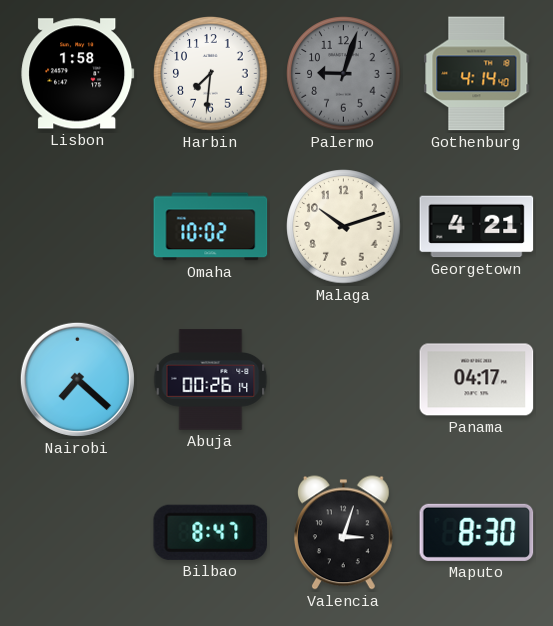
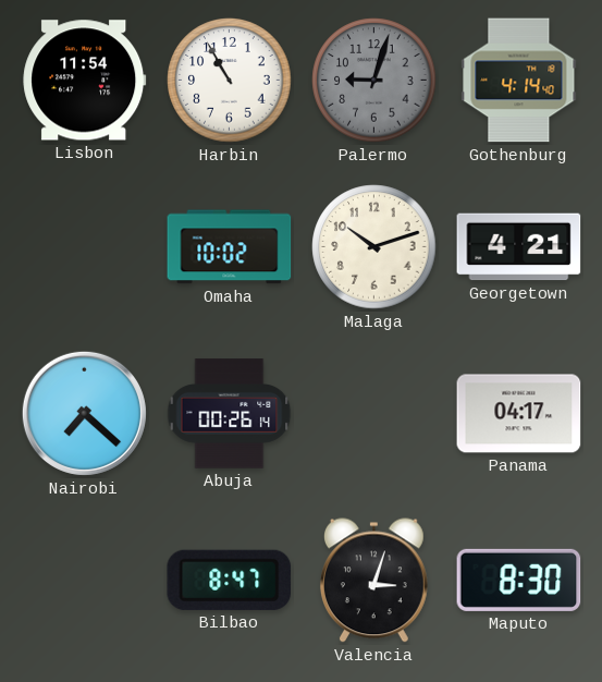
Lisbon: 1:58 -> 11:54 (85, 81)
Harbin: 7:31 -> 10:55 (230, 81)
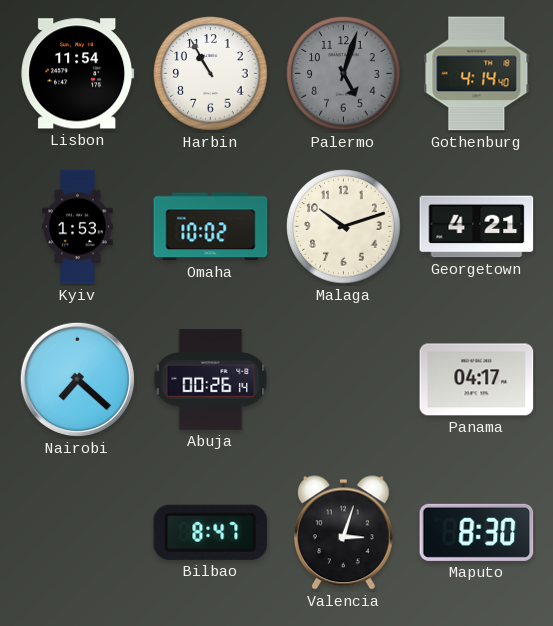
Palermo: 9:03 -> 5:03 (344, 74)
Kyiv: none -> 1:53 (78, 227)
